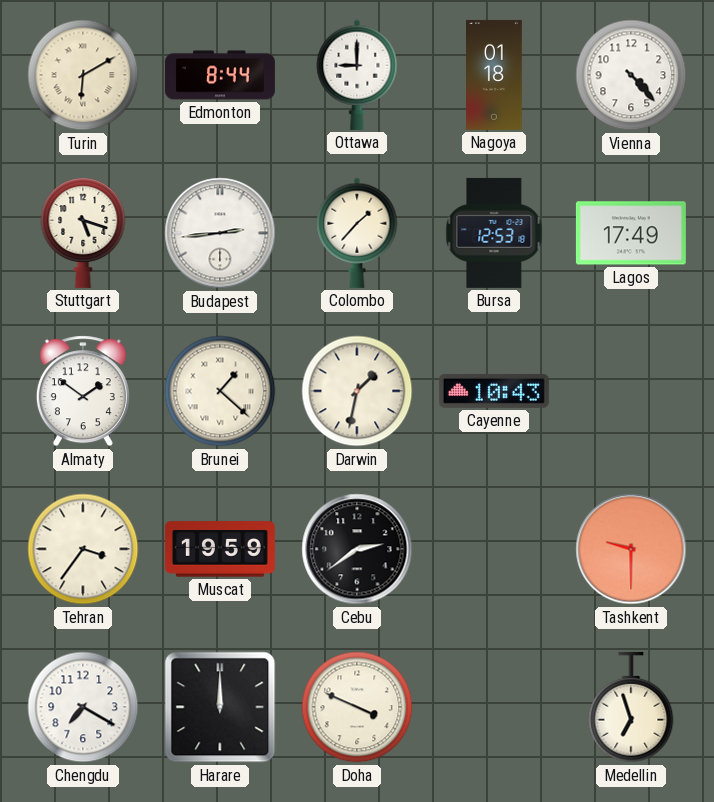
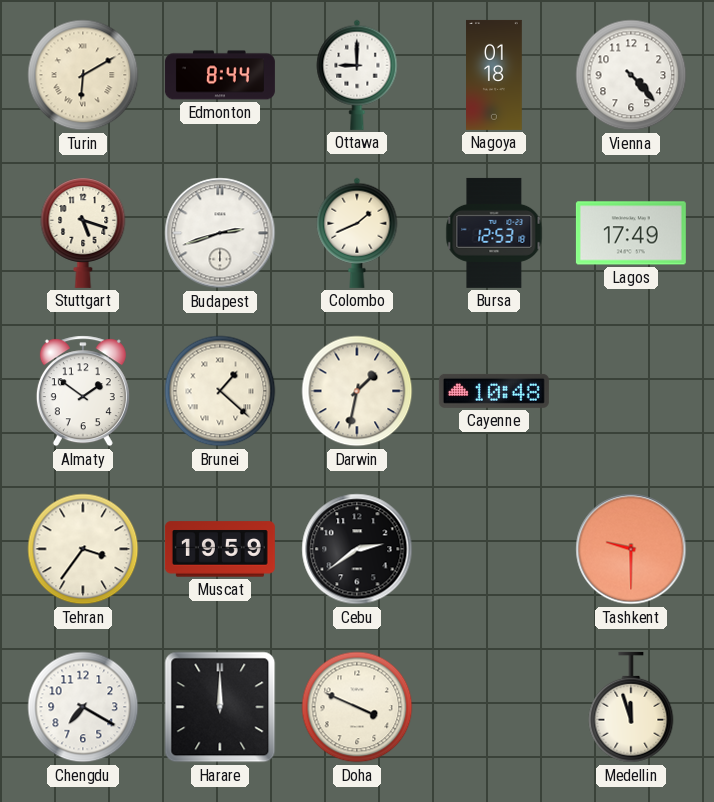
Budapest: 2:44 -> 2:42 (220, 233)
Colombo: 1:37 -> 1:41 (357, 233)
Cayenne: 10:43 -> 10:48 (494, 391)
Medellin: 6:57 -> 11:57 (631, 707)
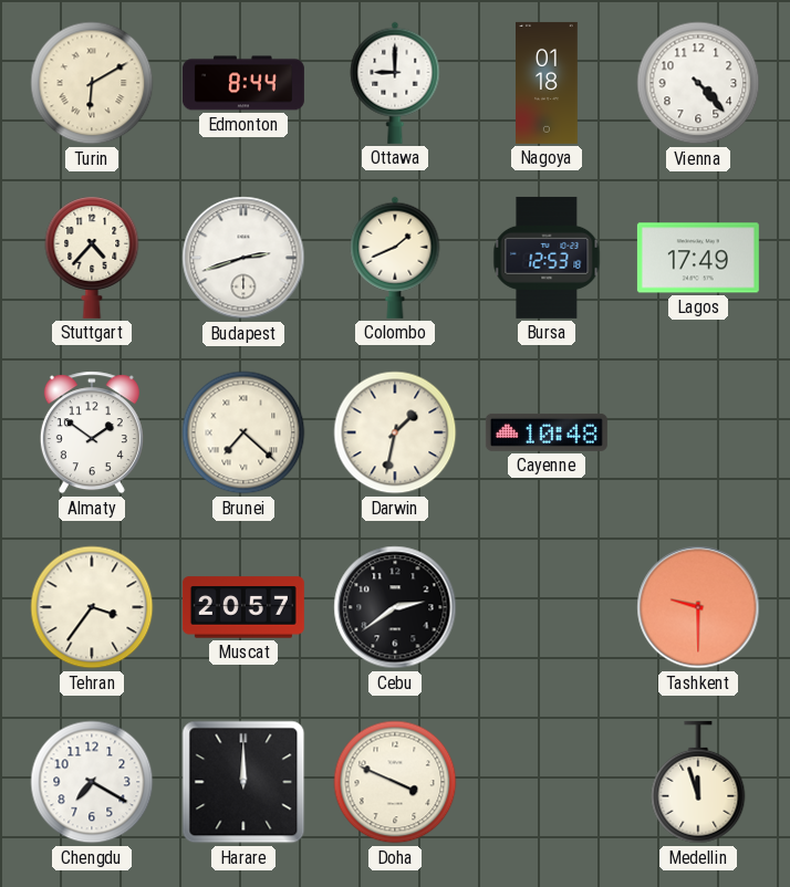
Stuttgart: 5:18 -> 4:37 (92, 258)
Brunei: 1:22 -> 7:22 (243, 432)
Muscat: 19:59 -> 20:57 (243, 607)
